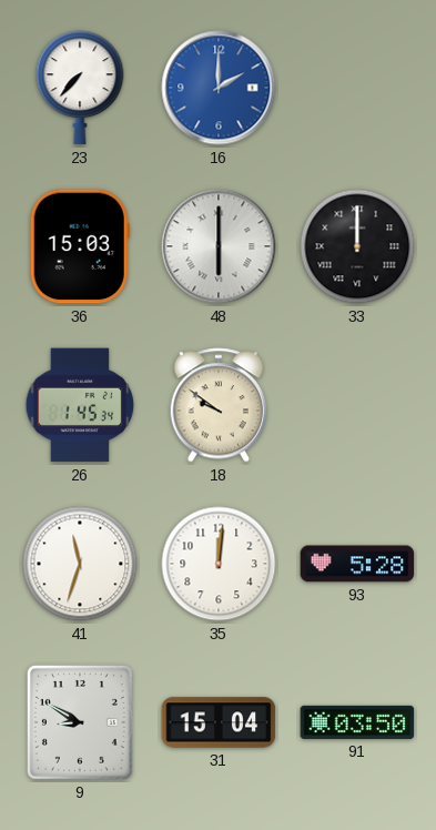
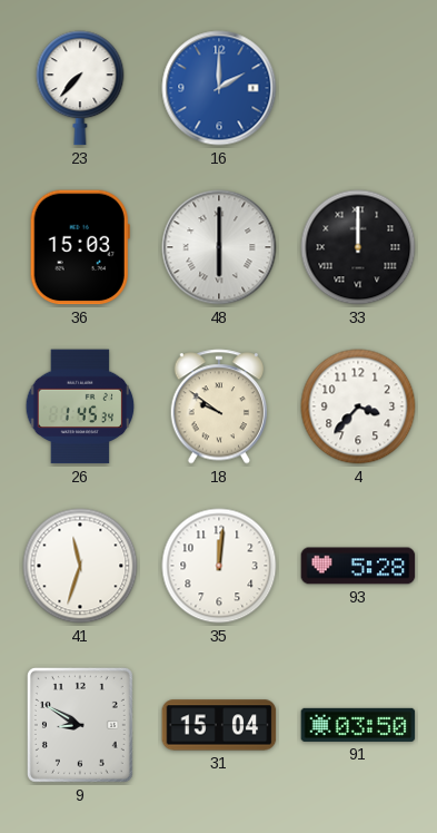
4: none -> 3:37 (358, 406)
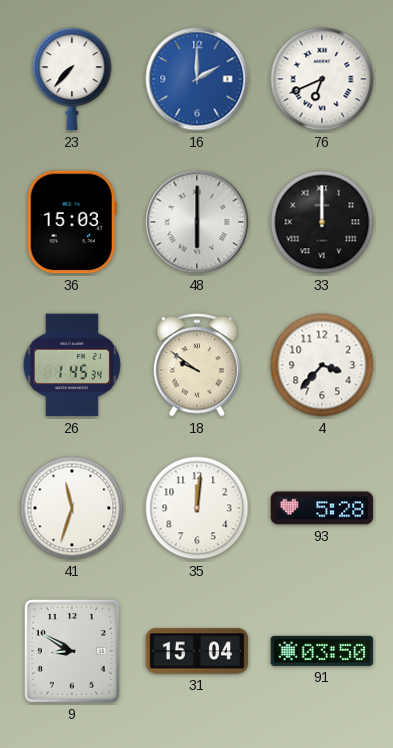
76: none -> 6:41 (322, 79)
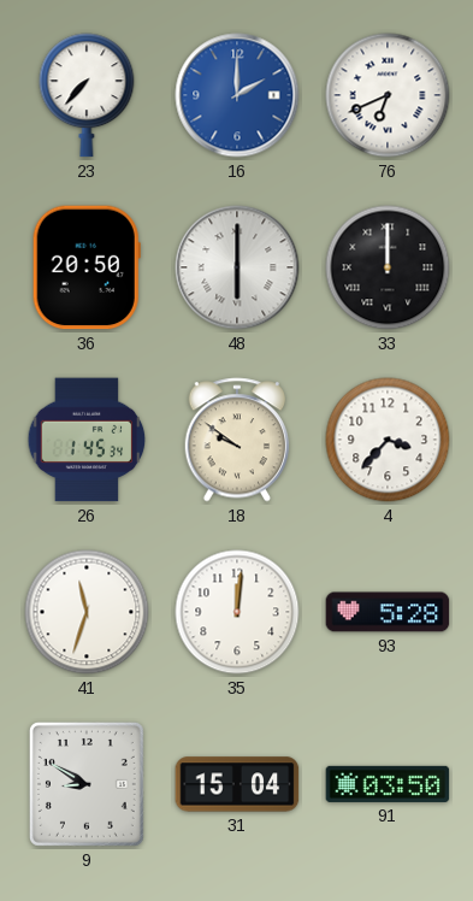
36: 15:03 -> 20:50 (87, 267)
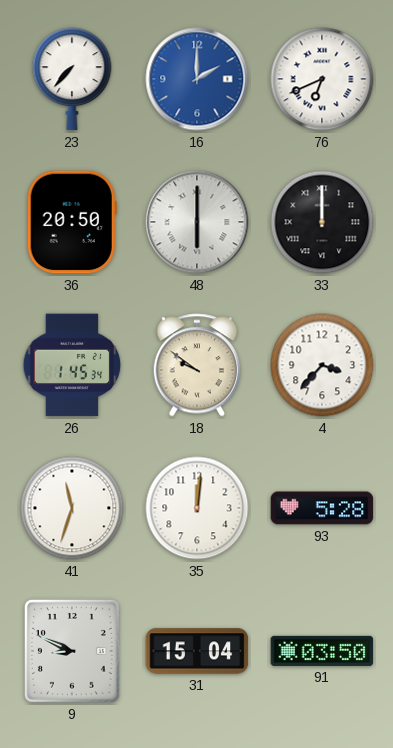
9: 8:50 -> 8:49 (72, 651)
